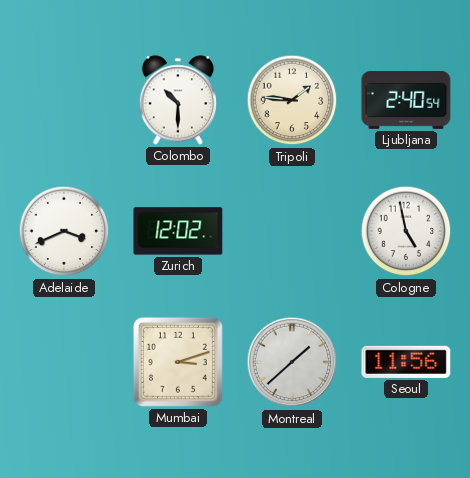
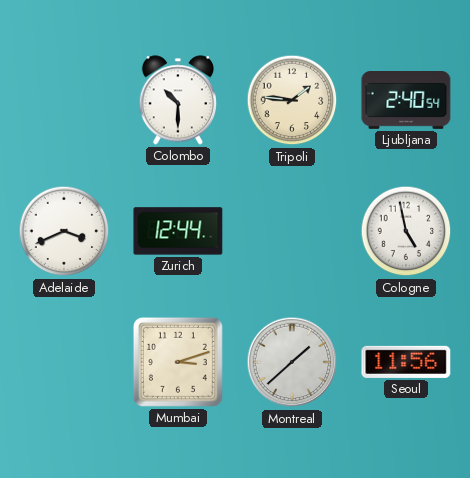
Zurich: 12:02 -> 12:44 (178, 231)
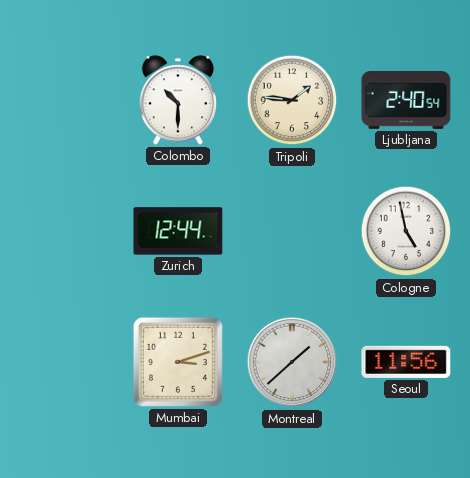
Adelaide: 3:41 -> none (64, 231)
